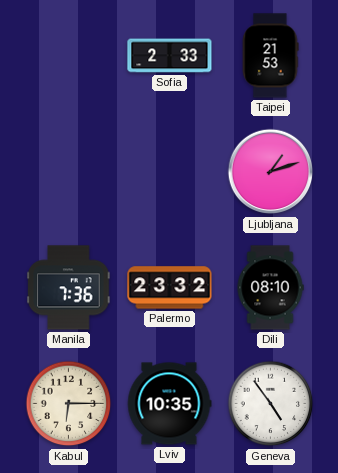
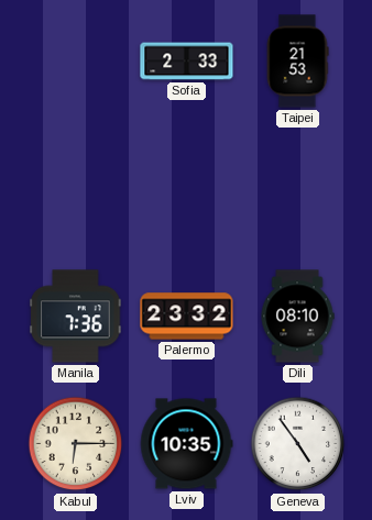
Ljubljana: 1:12 -> none (271, 172)
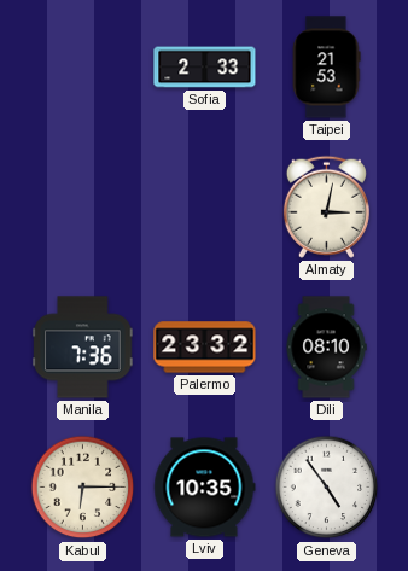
Almaty: none -> 3:02 (326, 206)
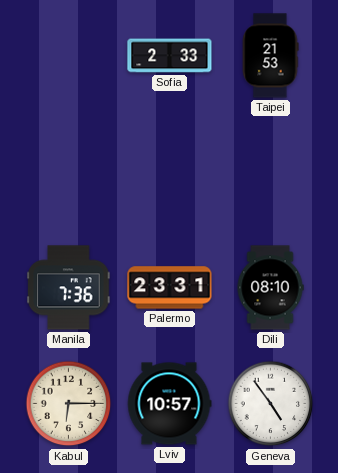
Almaty: 3:02 -> none (326, 206)
Palermo: 23:32 -> 23:31 (170, 288)
Lviv: 10:35 -> 10:57 (169, 404)
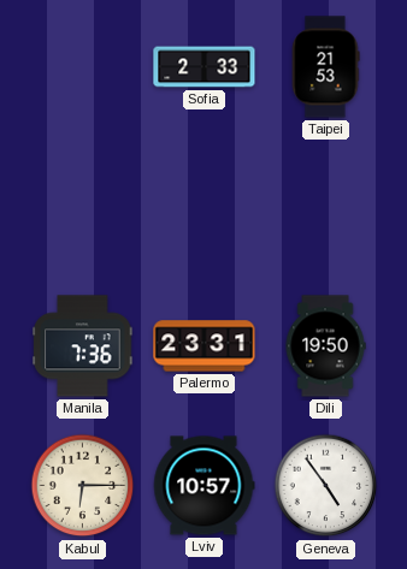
Dili: 08:10 -> 19:50 (325, 346)
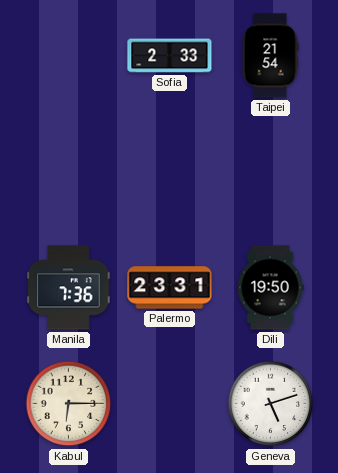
Taipei: 21:53 -> 21:54 (270, 56)
Lviv: 10:57 -> none (203, 486)
Geneva: 4:54 -> 5:12 (271, 404)
